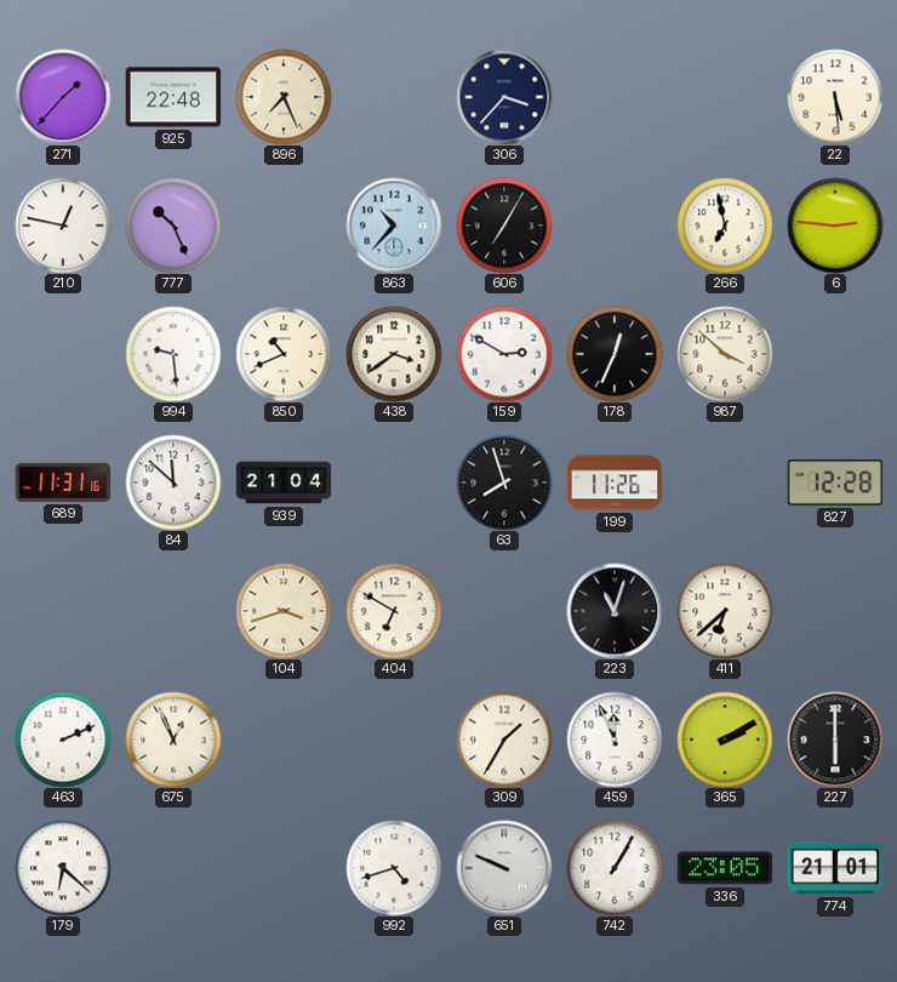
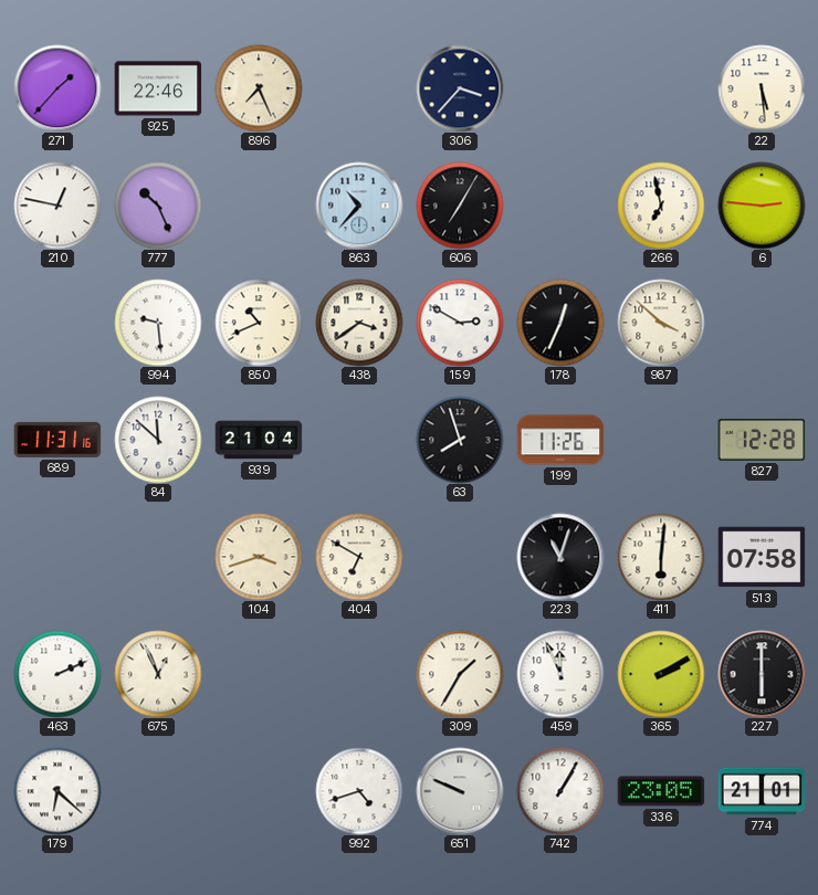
925: 22:48 -> 22:46 (158, 88)
411: 6:38 -> 6:01 (661, 557)
513: none -> 07:58 (762, 557)
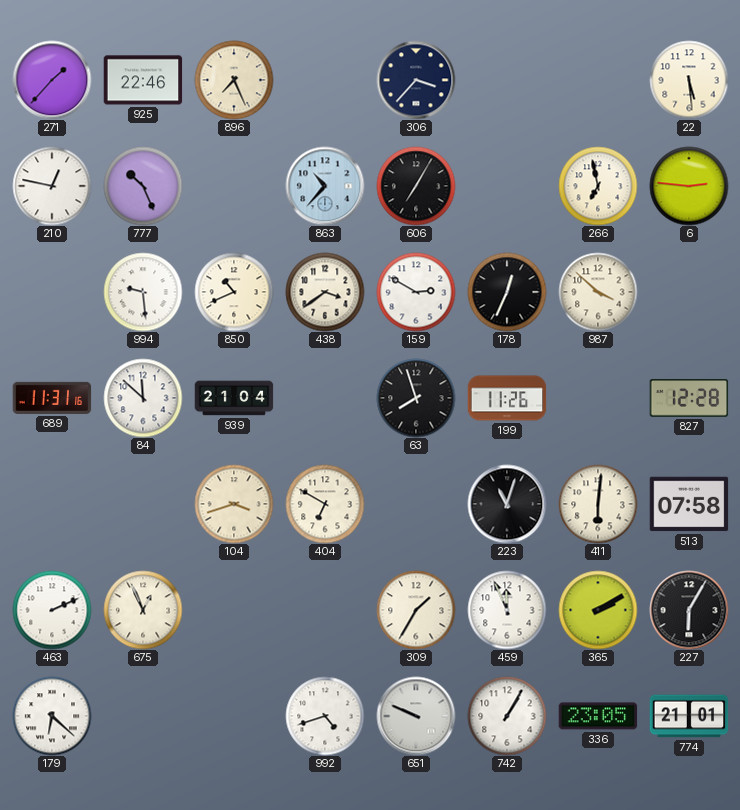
227: 6:00 -> 6:05 (689, 610)
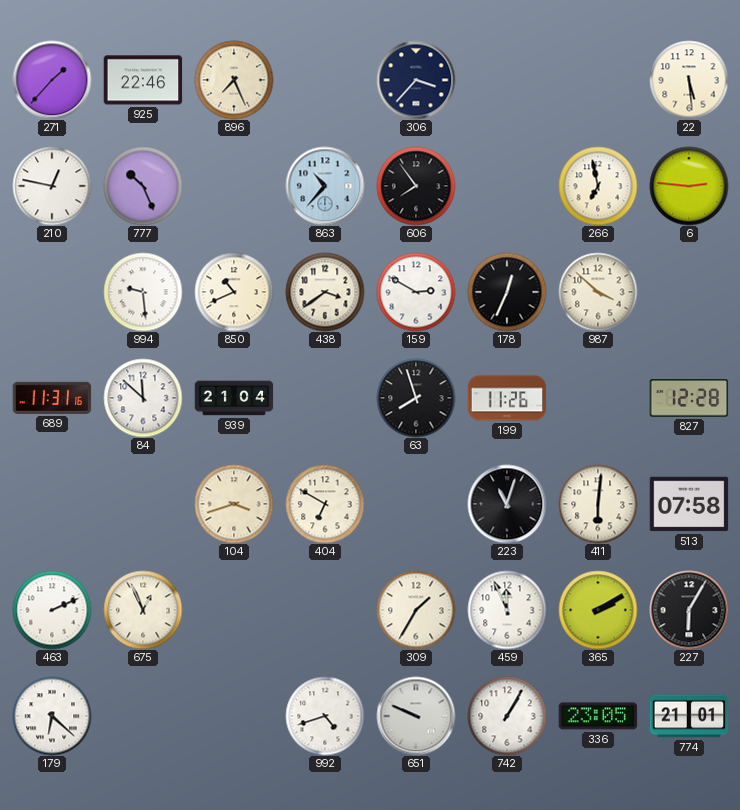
606: 7:05 -> 7:54 (416, 186)
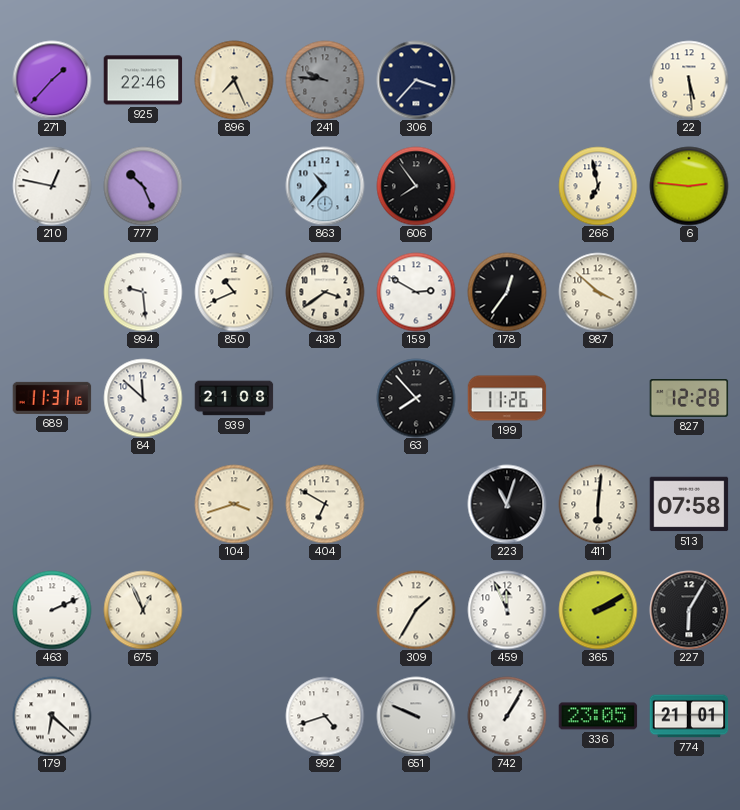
241: none -> 9:46 (325, 80)
178: 12:34 -> 12:36 (507, 292)
939: 21:04 -> 21:08 (234, 398)
63: 7:57 -> 7:53 (416, 398)
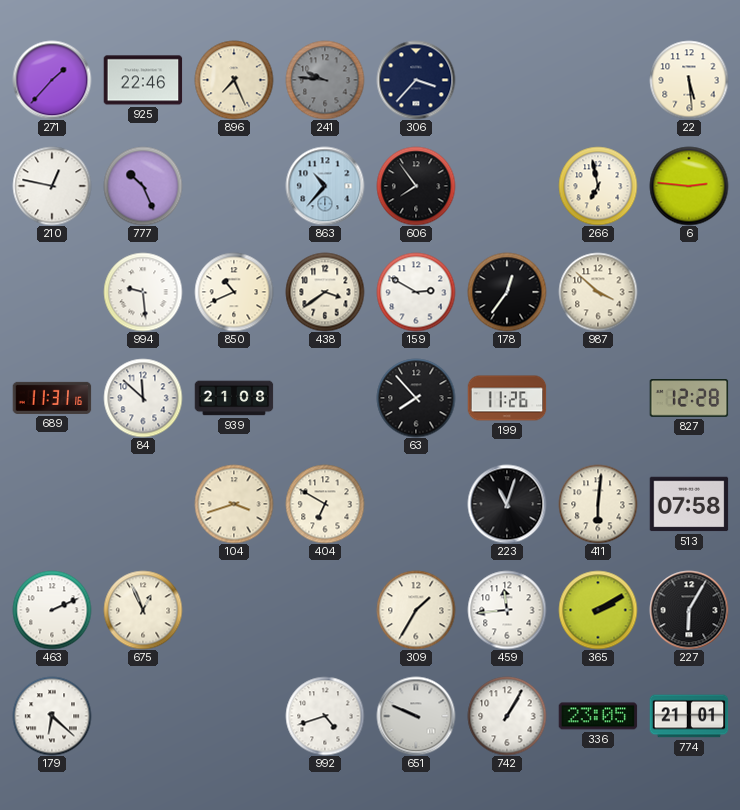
459: 11:56 -> 11:44 (507, 610)
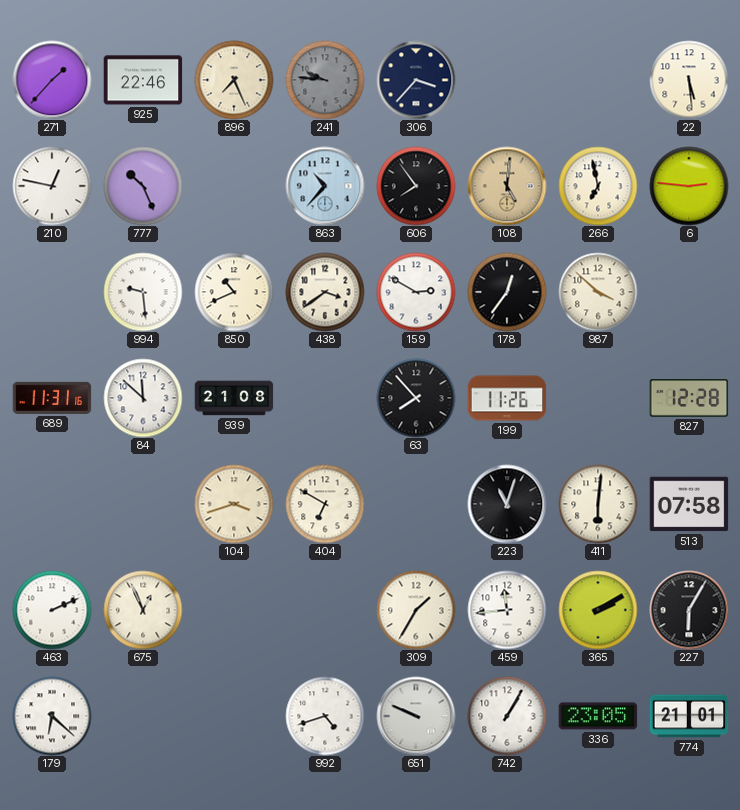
108: none -> 5:01 (507, 186)
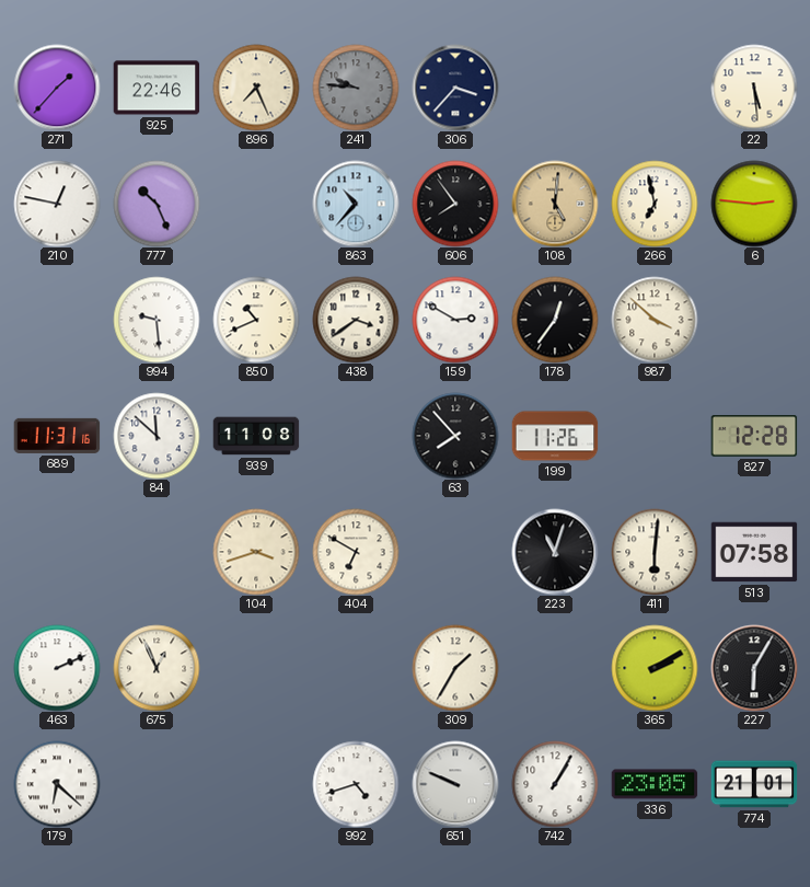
939: 21:08 -> 11:08 (256, 436)
459: 11:44 -> none (507, 610)
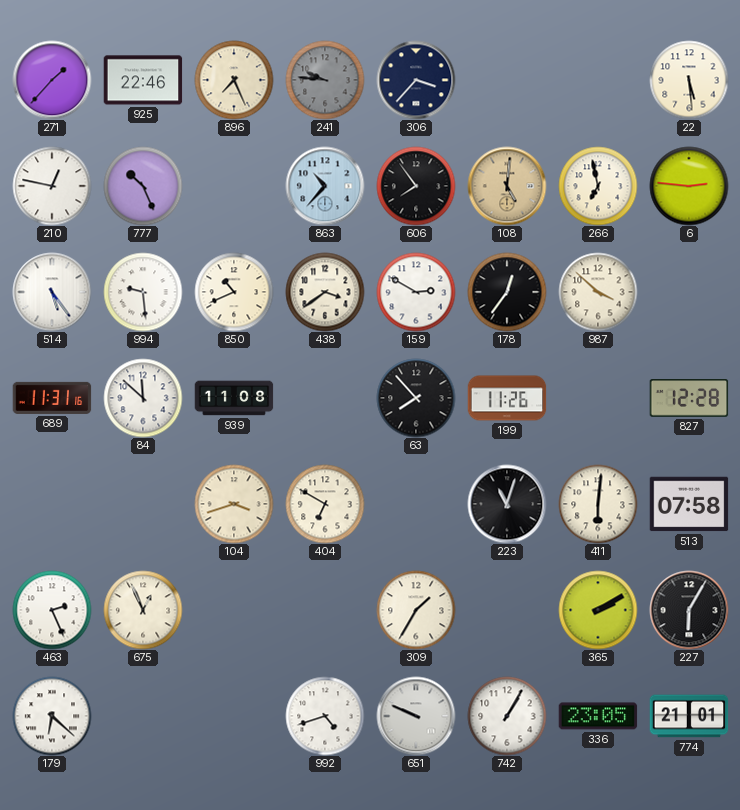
514: none -> 5:24 (52, 292)
463: 2:11 -> 2:26 (52, 610)
